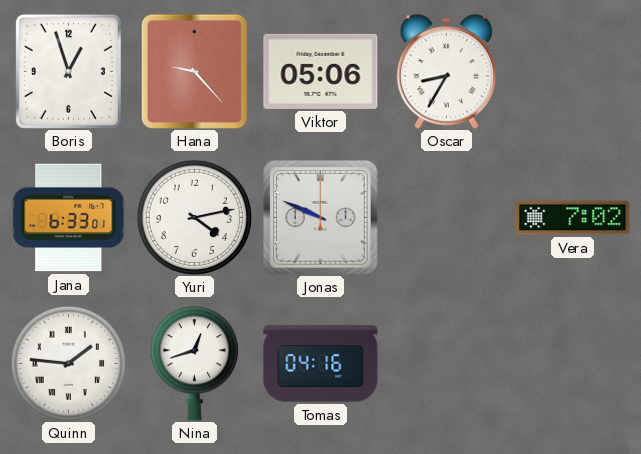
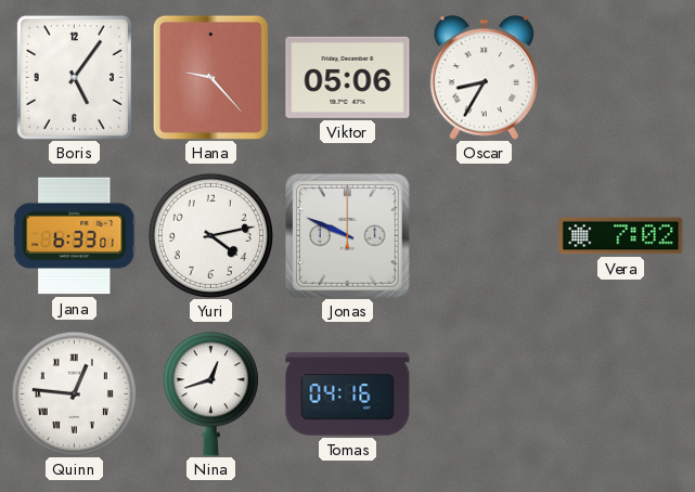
Boris: 12:57 -> 5:06 (74, 77)
Quinn: 1:46 -> 12:46 (74, 393)
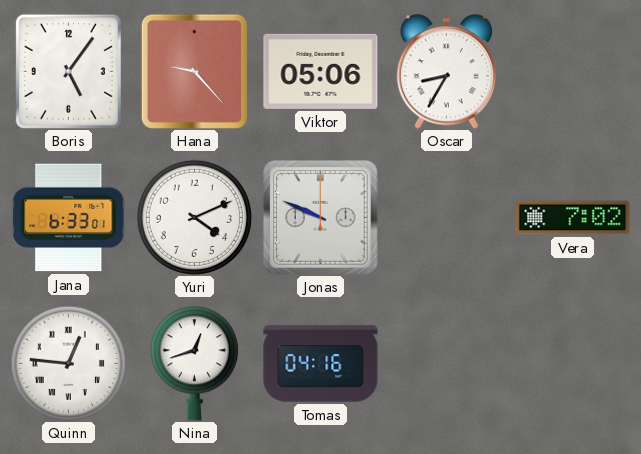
Yuri: 4:13 -> 4:11 (194, 217)
